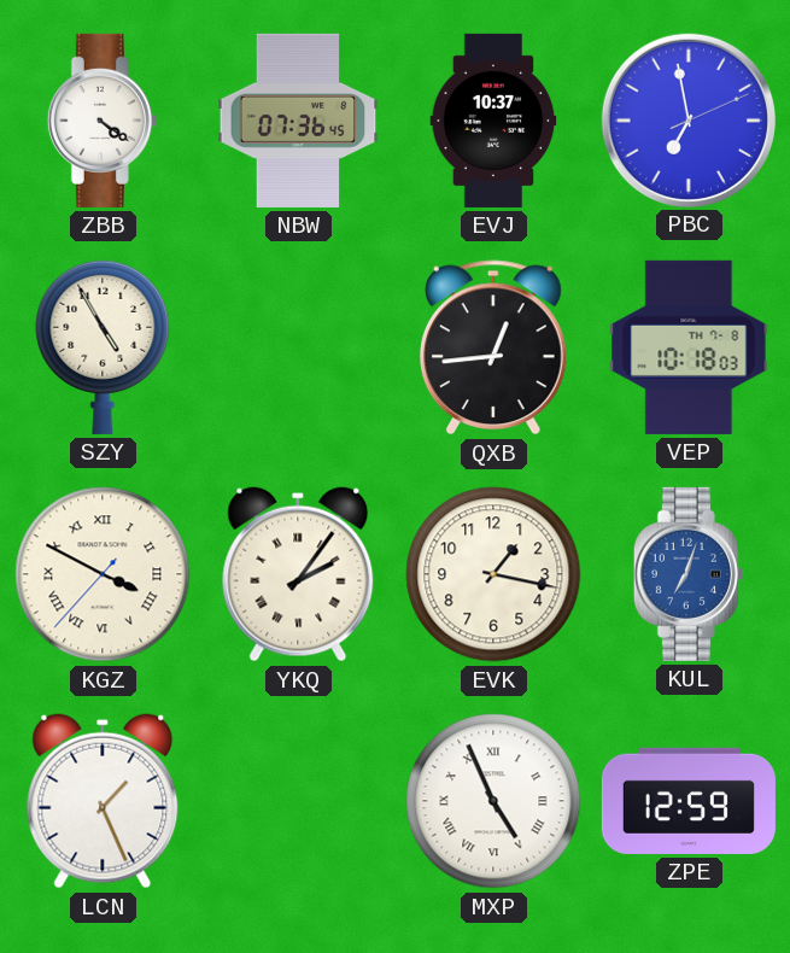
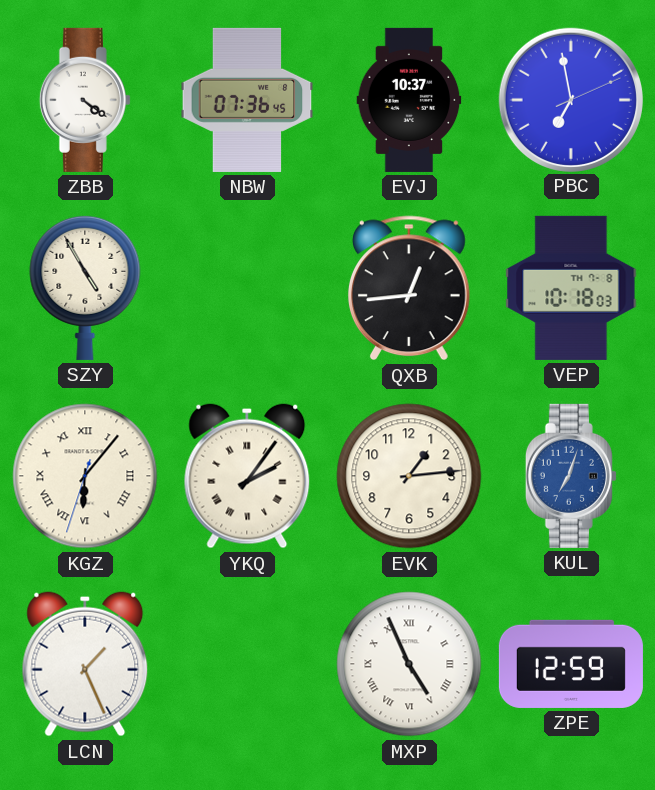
KGZ: 3:49 -> 6:06 (85, 476)
EVK: 1:17 -> 1:14 (409, 476)
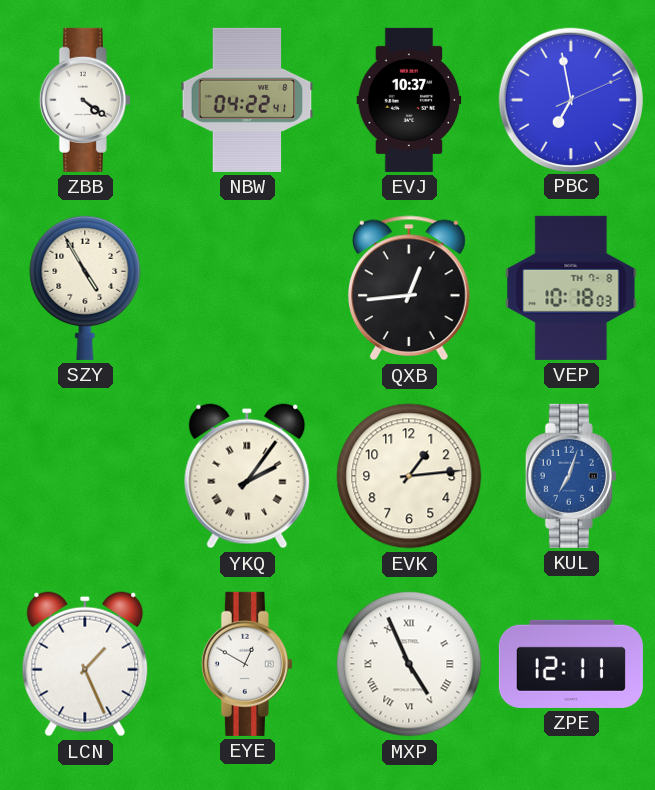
NBW: 07:36 -> 04:22 (247, 100)
KGZ: 6:06 -> none (85, 476)
EYE: none -> 12:50 (247, 664)
ZPE: 12:59 -> 12:11 (571, 664)
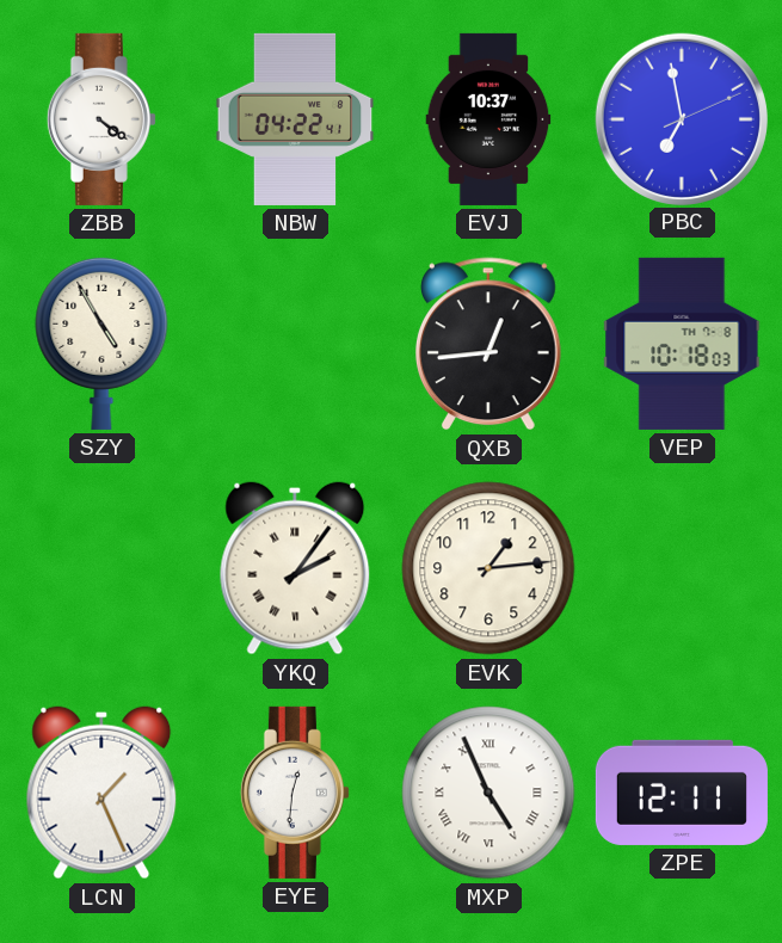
KUL: 7:03 -> none (571, 476)
EYE: 12:50 -> 12:31 (295, 793)
